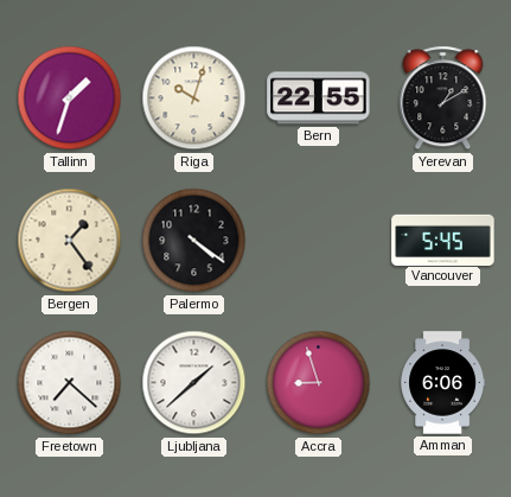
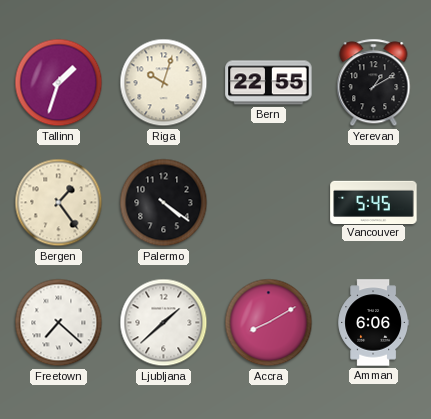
Accra: 8:57 -> 8:10 (269, 323)
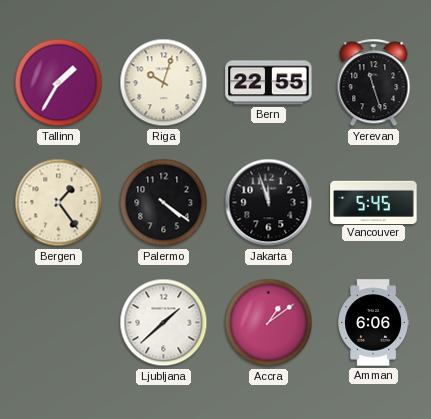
Tallinn: 1:33 -> 1:35 (59, 83)
Yerevan: 1:10 -> 11:27 (374, 83)
Jakarta: none -> 11:57 (269, 203)
Freetown: 7:22 -> none (59, 323)
Accra: 8:10 -> 1:09 (269, 323)
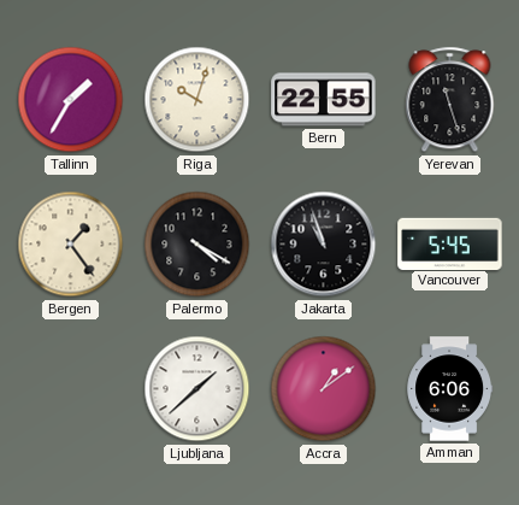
Palermo: 4:21 -> 4:20 (197, 245)
Jakarta: 11:57 -> 10:57 (324, 245)
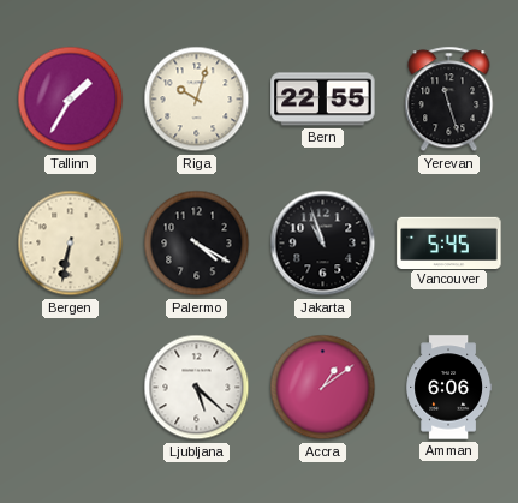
Bergen: 1:24 -> 6:32 (71, 244)
Ljubljana: 1:38 -> 5:22 (197, 388)
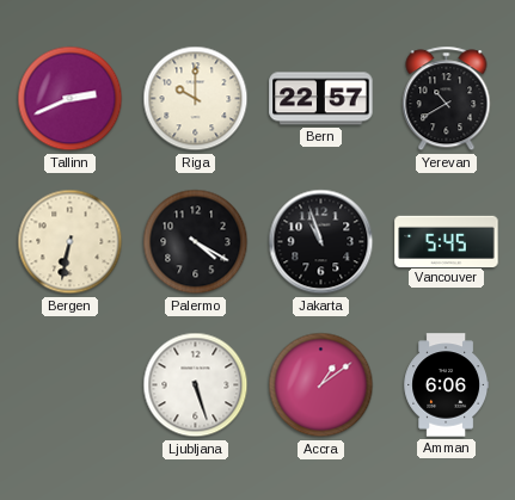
Tallinn: 1:35 -> 2:41 (70, 99)
Riga: 10:03 -> 10:00 (196, 99)
Bern: 22:55 -> 22:57 (321, 99)
Yerevan: 11:27 -> 10:40 (447, 99)
Ljubljana: 5:22 -> 5:27 (196, 385)
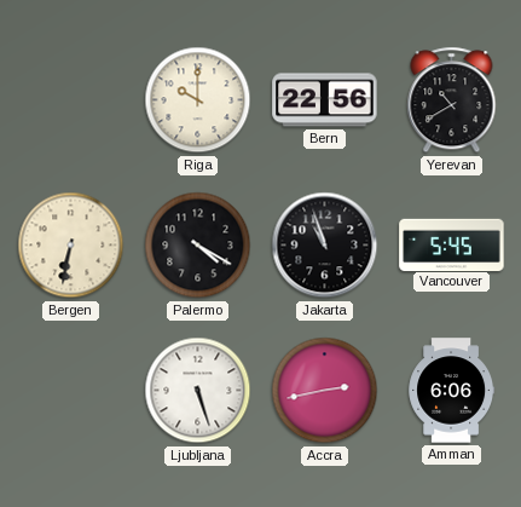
Tallinn: 2:41 -> none (70, 99)
Bern: 22:57 -> 22:56 (325, 100)
Accra: 1:09 -> 2:43 (325, 391)
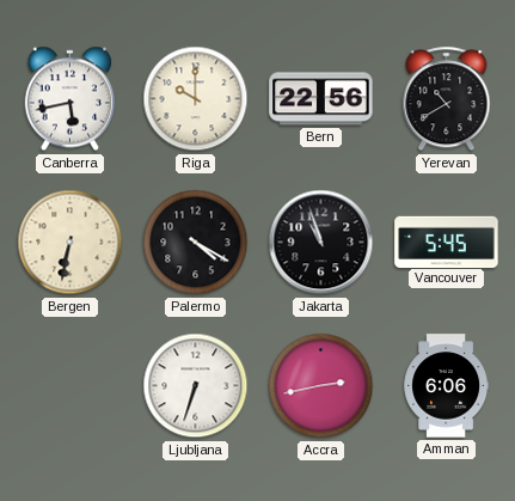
Canberra: none -> 5:43 (69, 99)
Ljubljana: 5:27 -> 6:33 (196, 386)
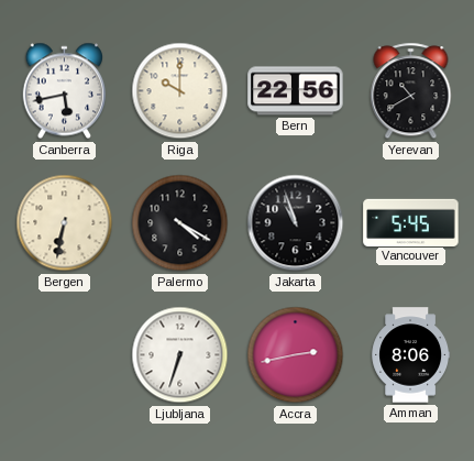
Amman: 6:06 -> 8:06 (411, 355)
